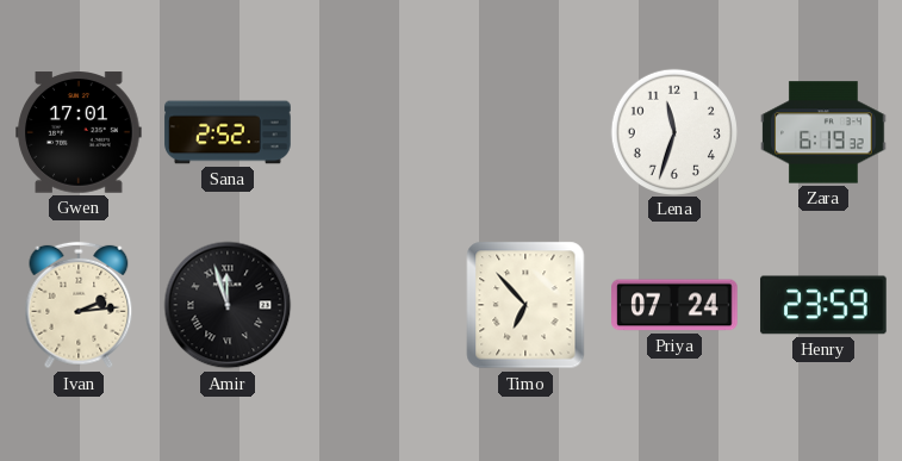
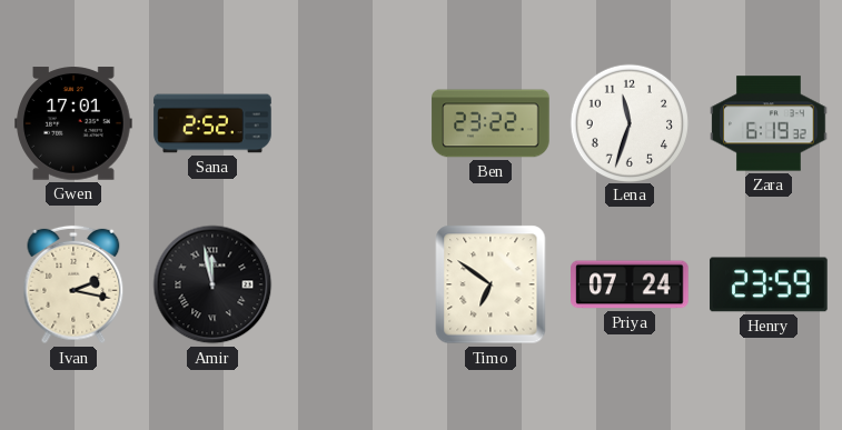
Ben: none -> 23:22 (491, 123)
Ivan: 2:14 -> 2:17 (73, 284)
Amir: 11:57 -> 11:58 (212, 284)
Timo: 6:53 -> 6:51 (491, 284)
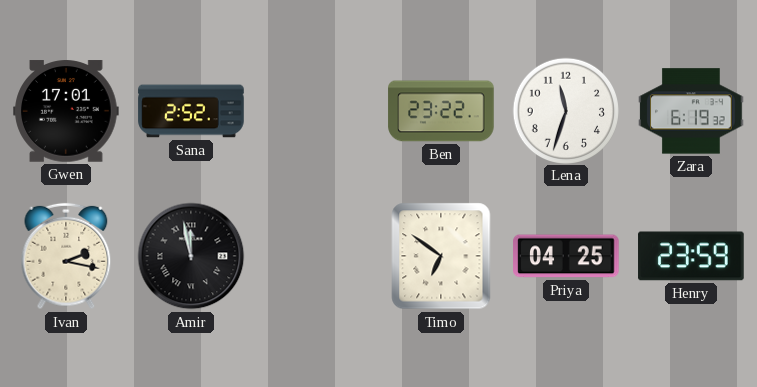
Priya: 07:24 -> 04:25 (566, 256)
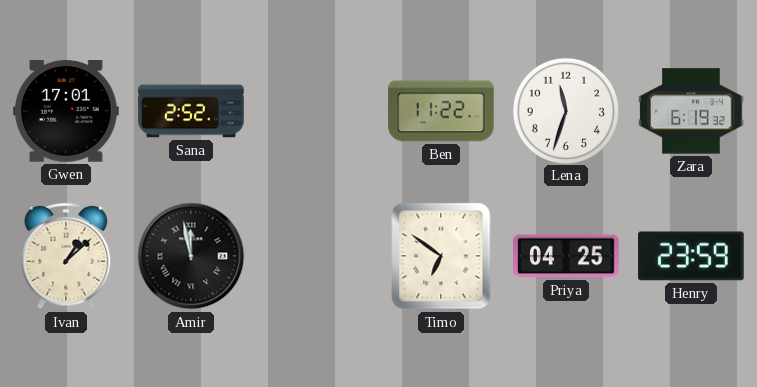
Ben: 23:22 -> 11:22 (441, 111)
Ivan: 2:17 -> 1:08 (66, 256)
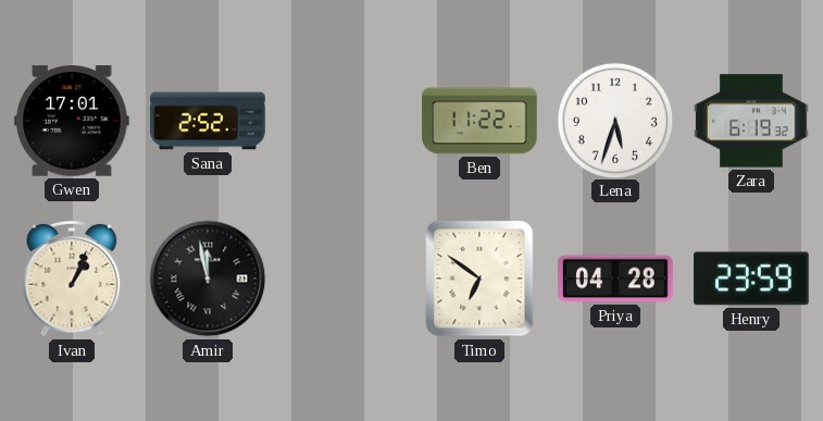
Lena: 11:33 -> 5:33 (614, 120)
Ivan: 1:08 -> 1:04 (72, 278)
Priya: 04:25 -> 04:28 (615, 278)
